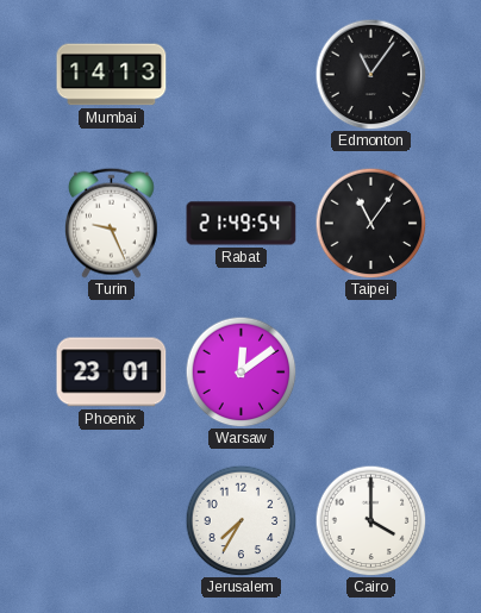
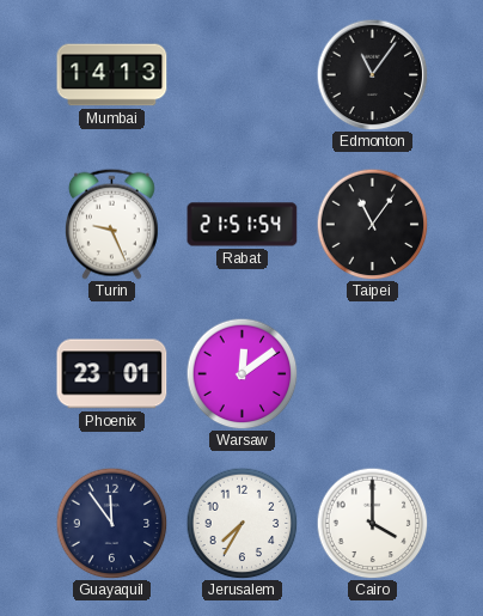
Rabat: 21:49 -> 21:51 (243, 225)
Guayaquil: none -> 11:54 (111, 523)
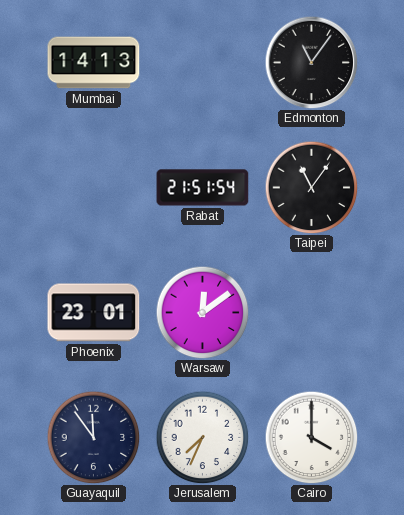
Turin: 9:26 -> none (111, 224)
Jerusalem: 7:35 -> 7:34 (202, 437)
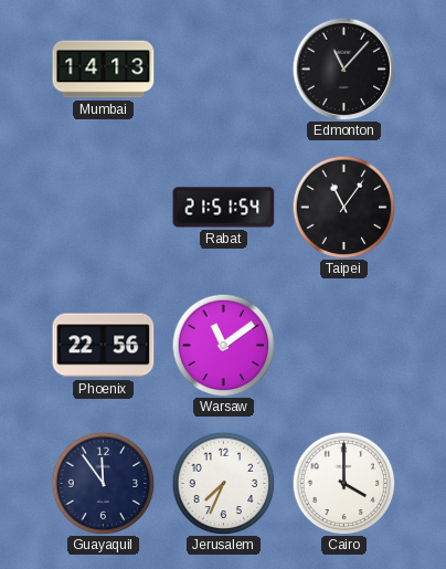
Edmonton: 11:06 -> 11:07 (343, 69)
Phoenix: 23:01 -> 22:56 (104, 346)
Warsaw: 12:09 -> 11:09 (223, 345)
